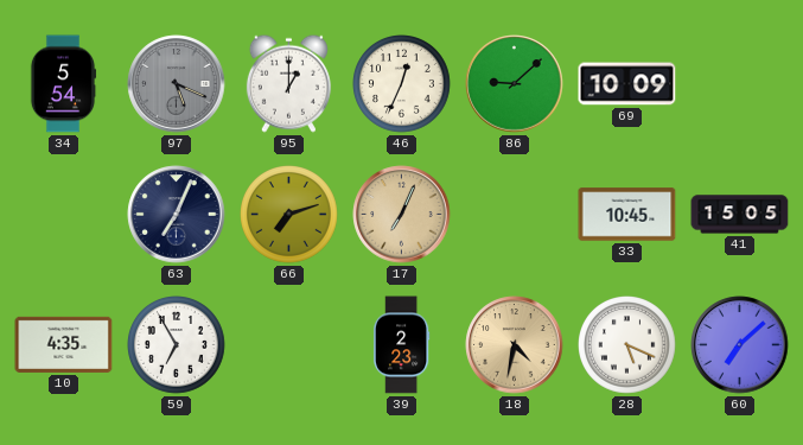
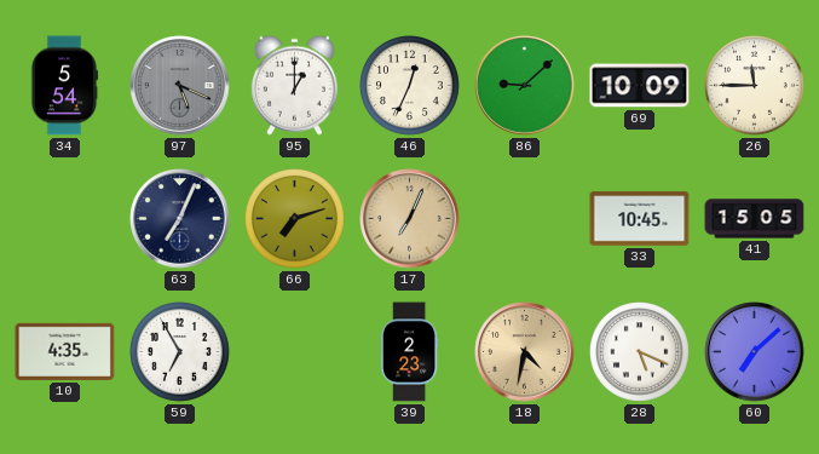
26: none -> 11:45 (755, 86)
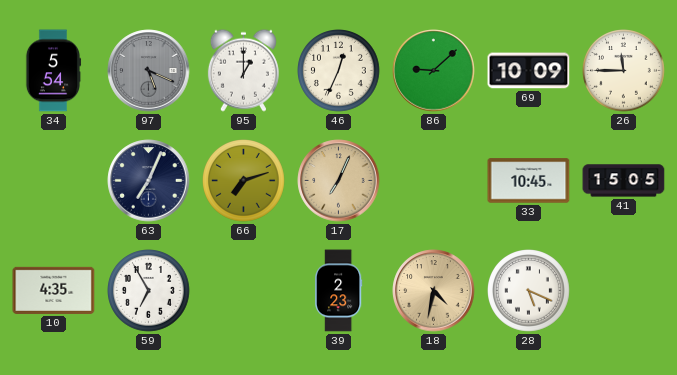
60: 7:08 -> none (755, 352)
